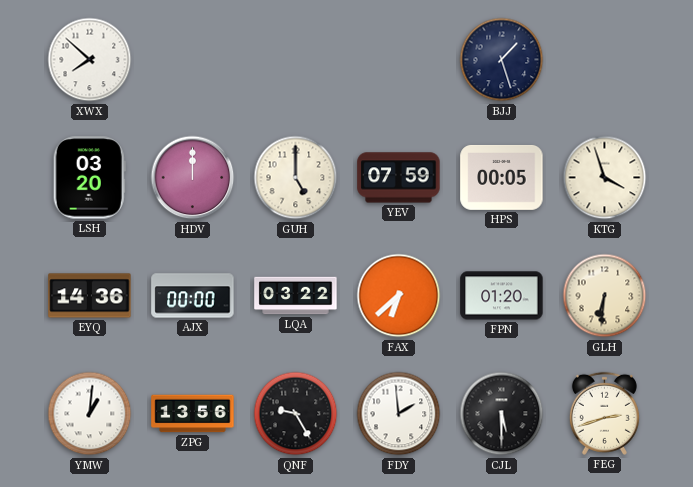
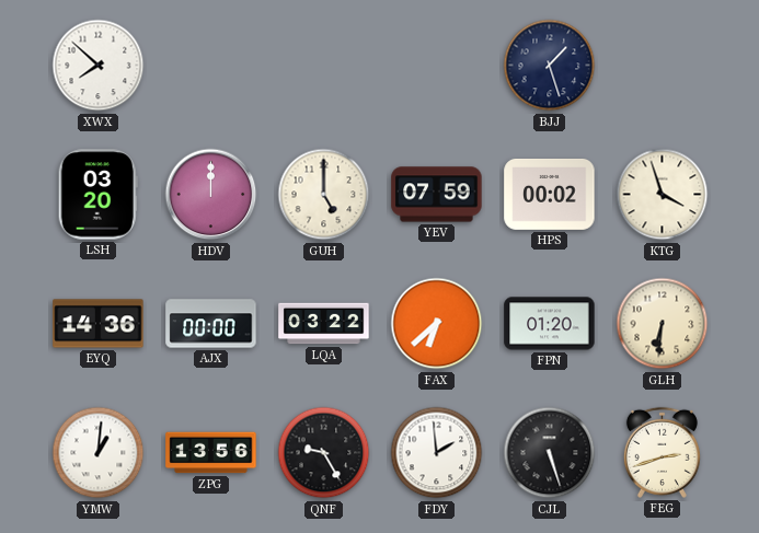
HPS: 00:05 -> 00:02 (550, 194)
CJL: 5:30 -> 5:27 (550, 453)
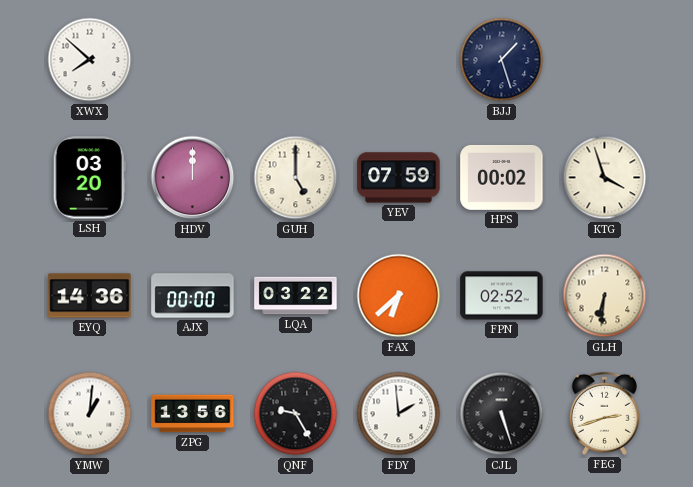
FPN: 01:20 -> 02:52 (502, 296)
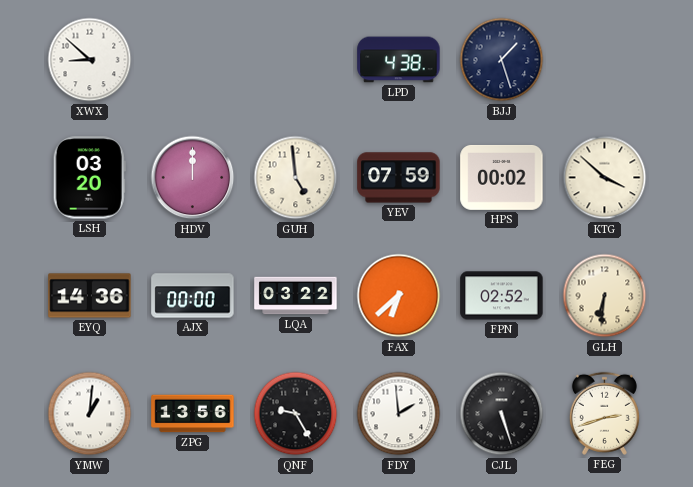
XWX: 7:52 -> 8:52 (90, 60)
LPD: none -> 4:38 (399, 60)
GUH: 5:00 -> 4:59 (296, 178)
KTG: 3:57 -> 3:52 (605, 178)
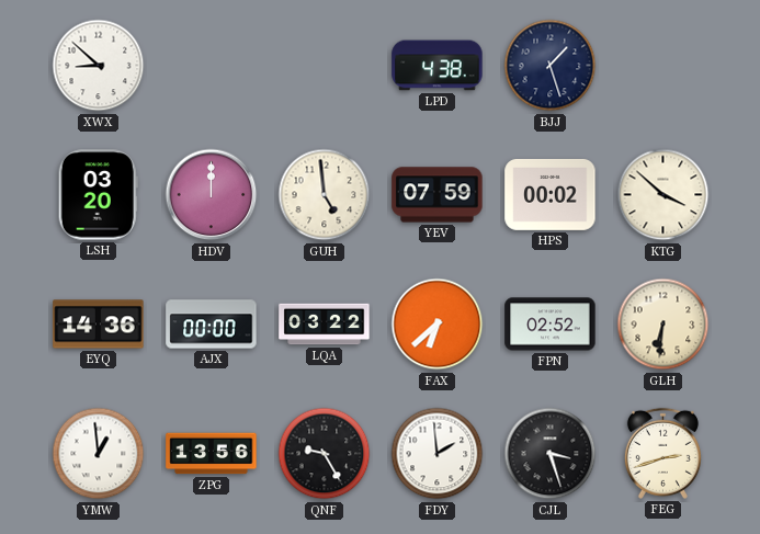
YMW: 1:01 -> 12:59 (99, 454)
CJL: 5:27 -> 3:27 (551, 454)
